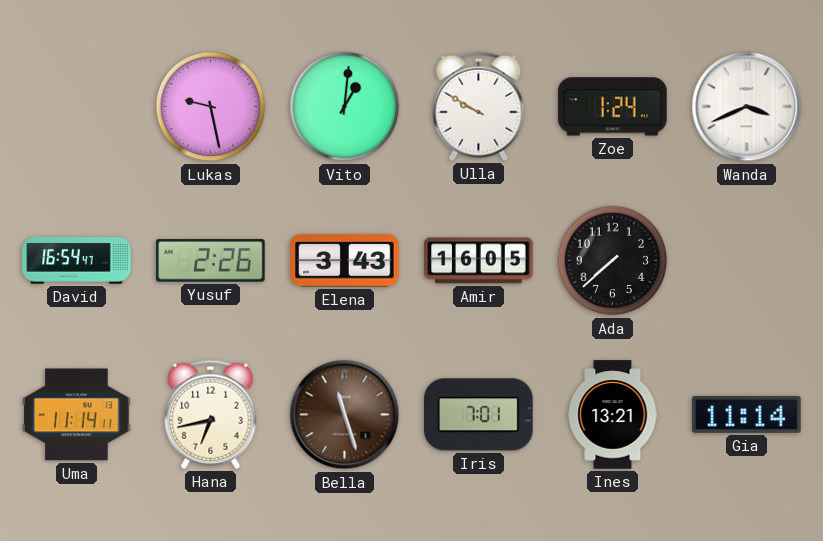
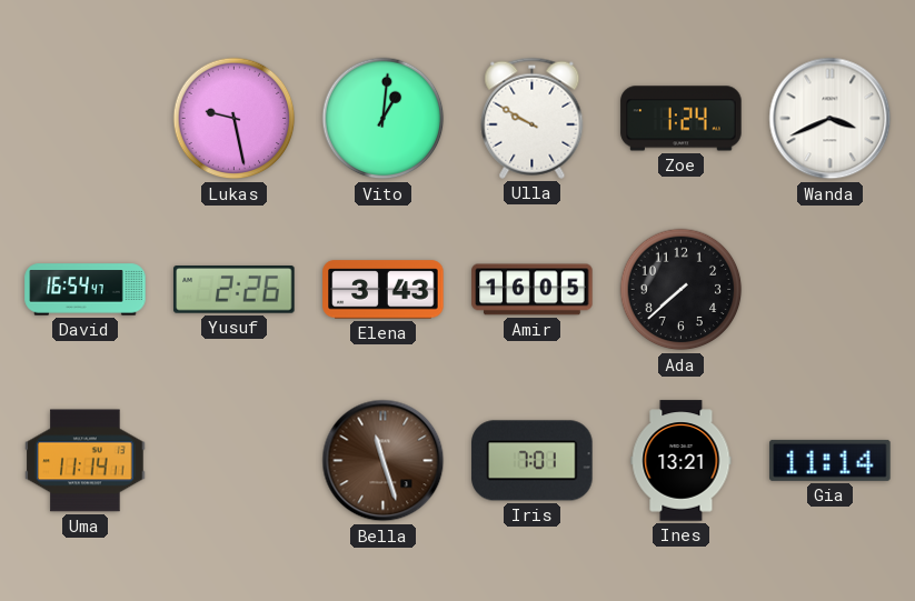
Hana: 6:43 -> none (211, 414)
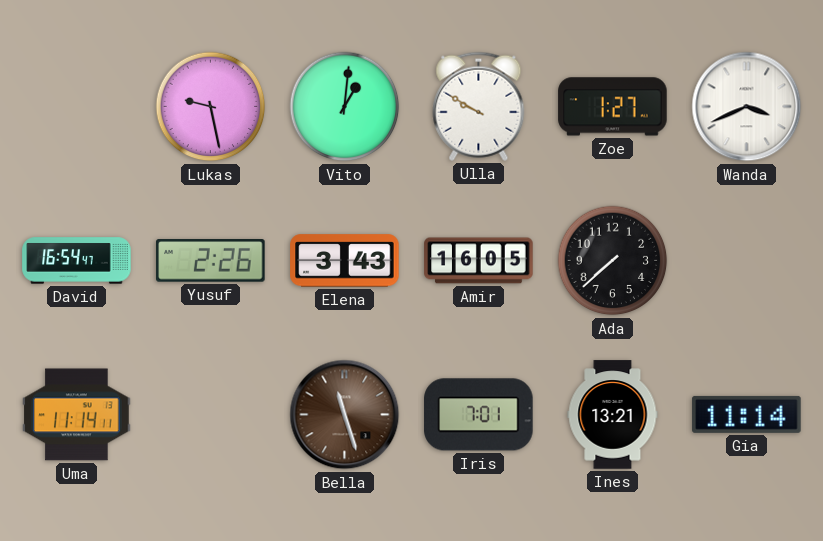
Zoe: 1:24 -> 1:27 (613, 107)
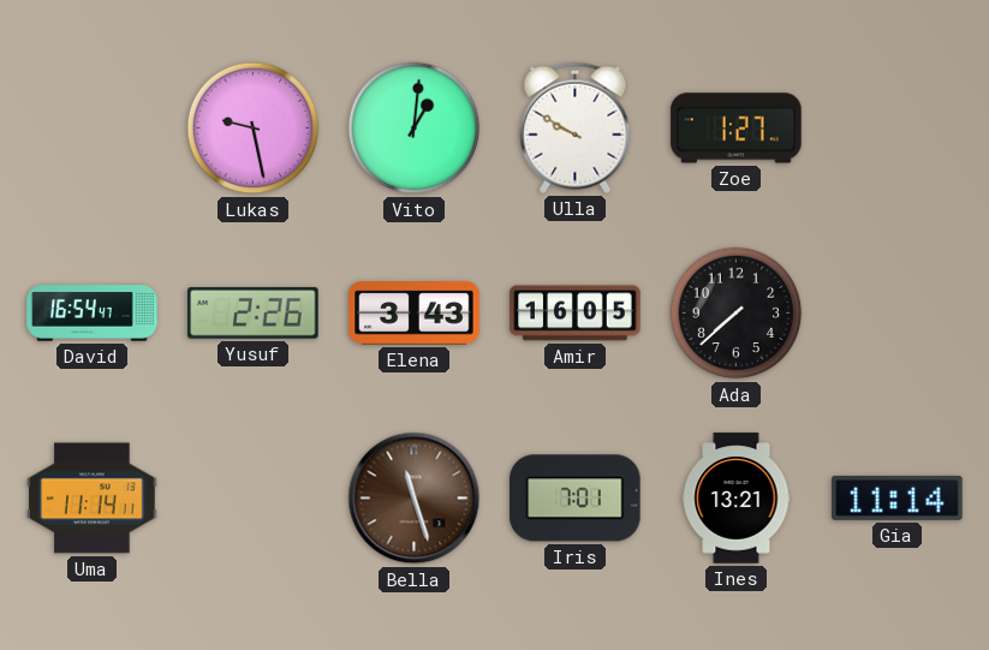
Wanda: 3:41 -> none (747, 107)
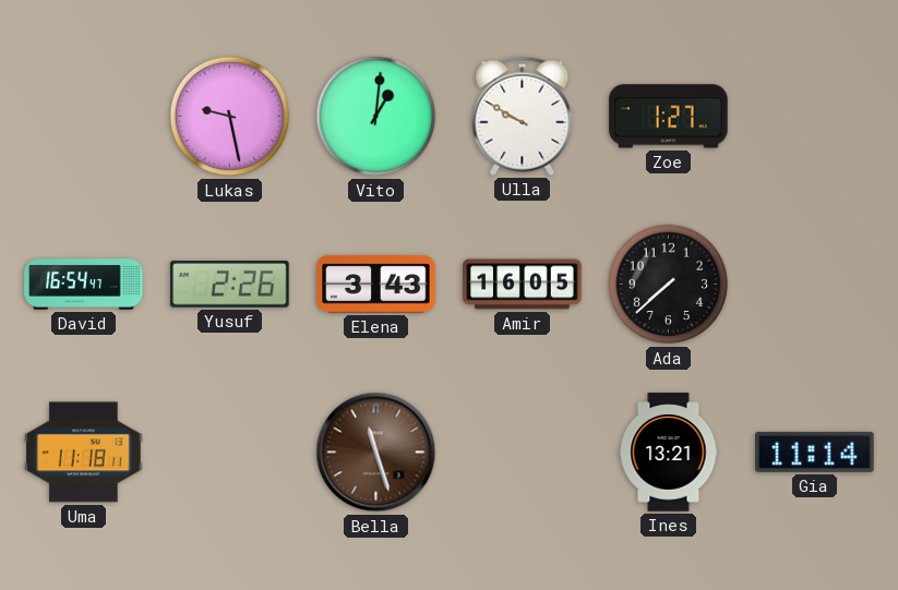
Uma: 11:14 -> 11:18 (84, 453)
Iris: 7:01 -> none (576, 499)
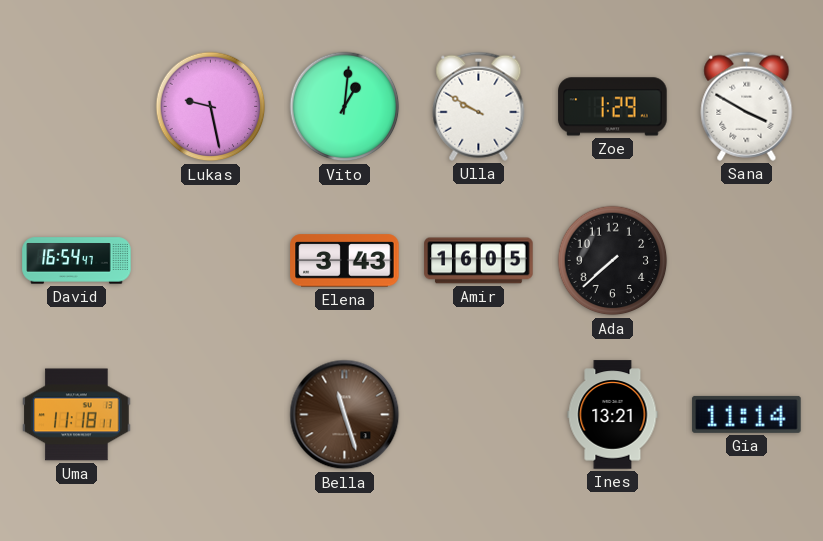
Zoe: 1:27 -> 1:29 (613, 107)
Sana: none -> 3:50 (747, 106)
Yusuf: 2:26 -> none (230, 285)
